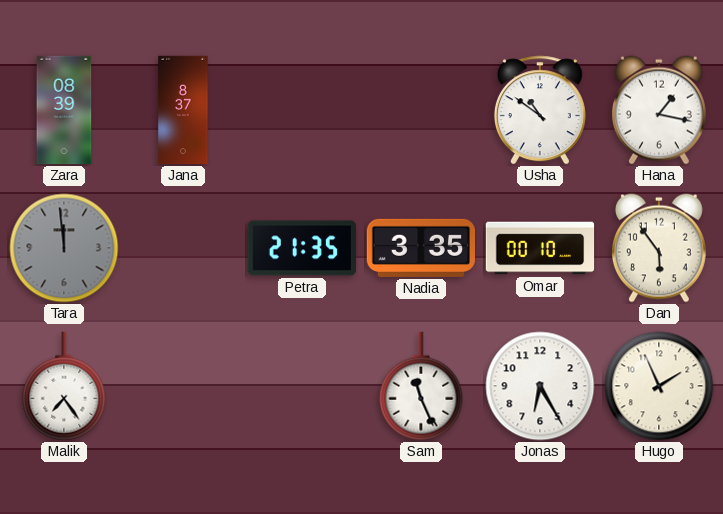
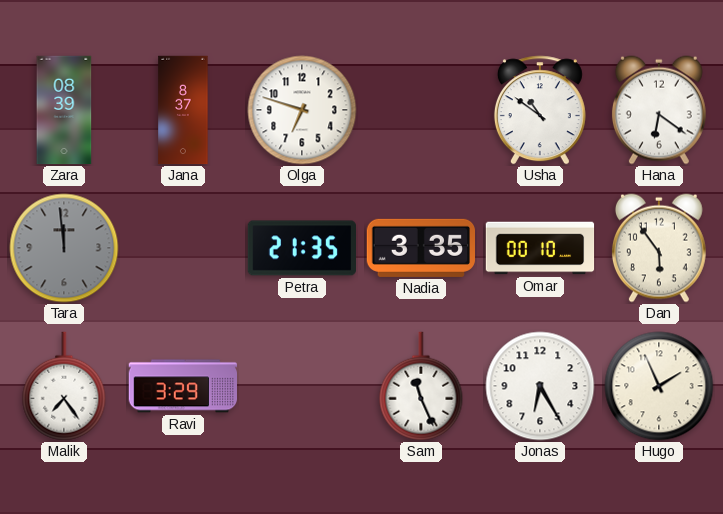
Olga: none -> 6:48 (302, 110)
Hana: 1:17 -> 6:21 (659, 110)
Ravi: none -> 3:29 (183, 386)
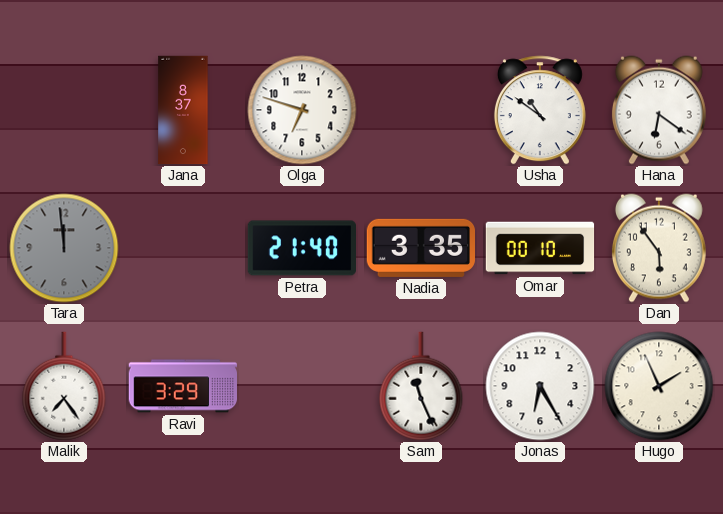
Zara: 08:39 -> none (64, 110)
Petra: 21:35 -> 21:40 (301, 248)
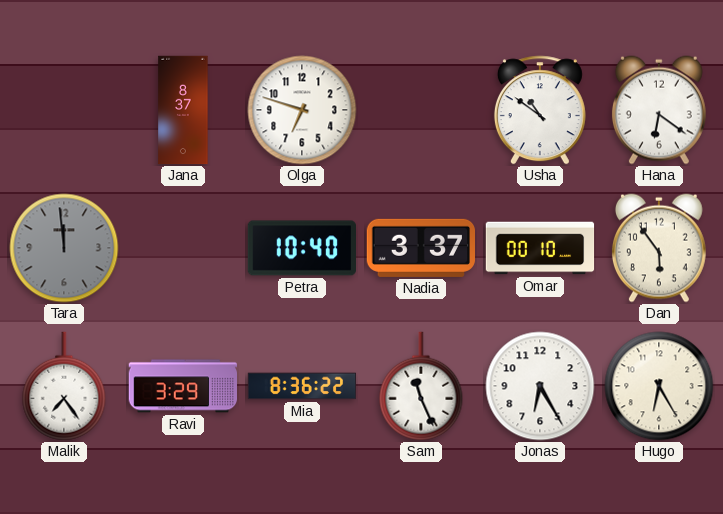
Petra: 21:40 -> 10:40 (301, 248)
Nadia: 3:35 -> 3:37 (420, 248)
Mia: none -> 8:36 (302, 386)
Hugo: 1:56 -> 6:25 (659, 386)
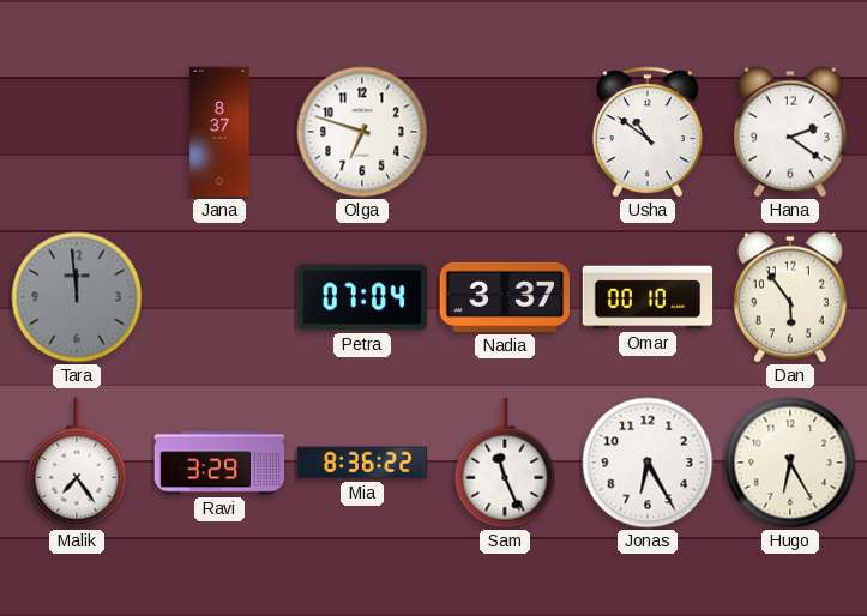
Hana: 6:21 -> 2:21 (790, 132)
Petra: 10:40 -> 07:04 (361, 297)
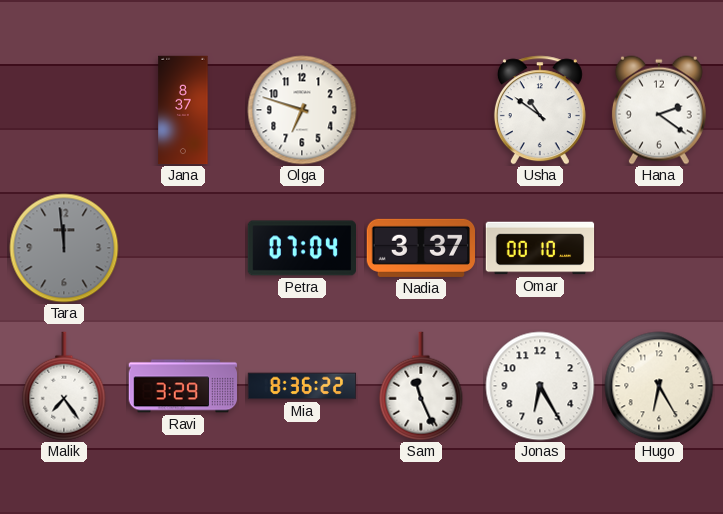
Dan: 5:54 -> none (790, 297)
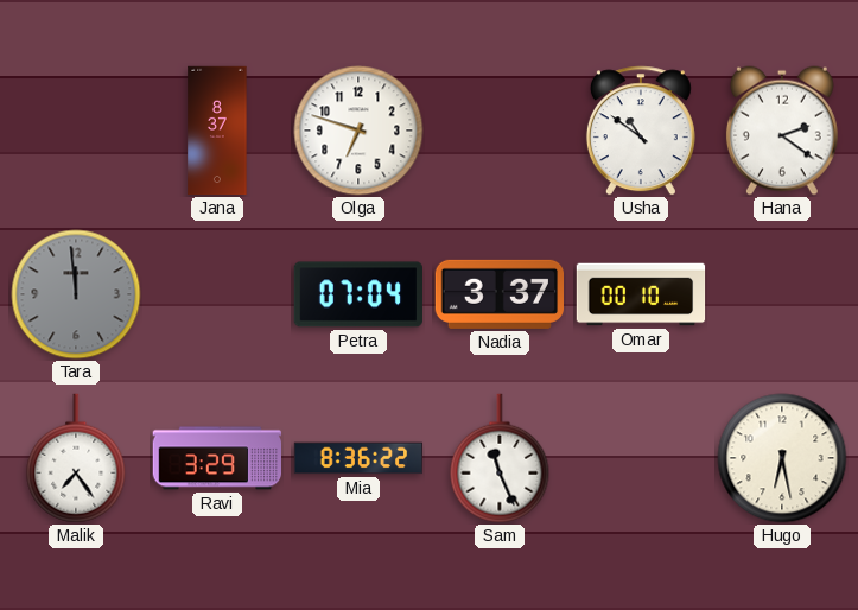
Jonas: 6:25 -> none (540, 386)
Hugo: 6:25 -> 6:28 (782, 458)
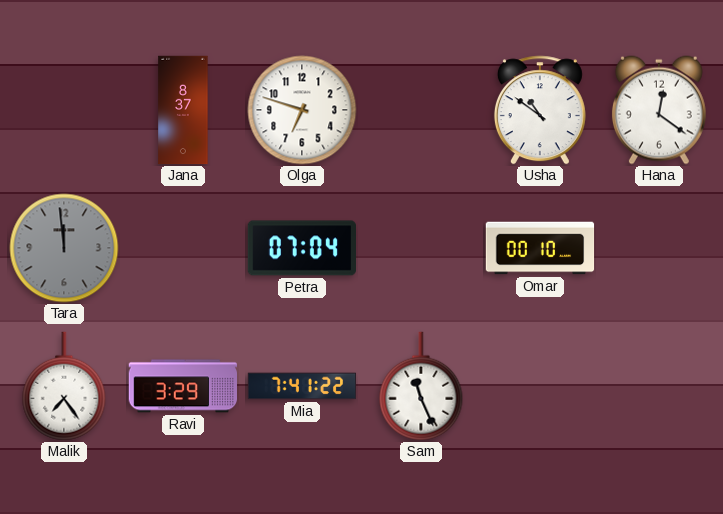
Hana: 2:21 -> 12:21 (659, 110)
Nadia: 3:37 -> none (498, 294)
Mia: 8:36 -> 7:41 (302, 386)
Hugo: 6:28 -> none (782, 458)
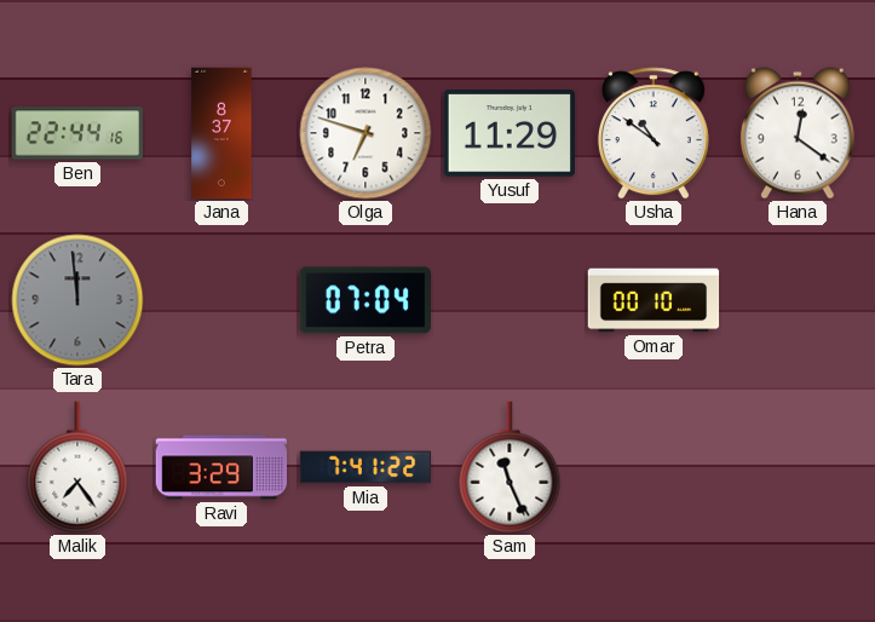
Ben: none -> 22:44 (77, 133)
Yusuf: none -> 11:29 (508, 134)
